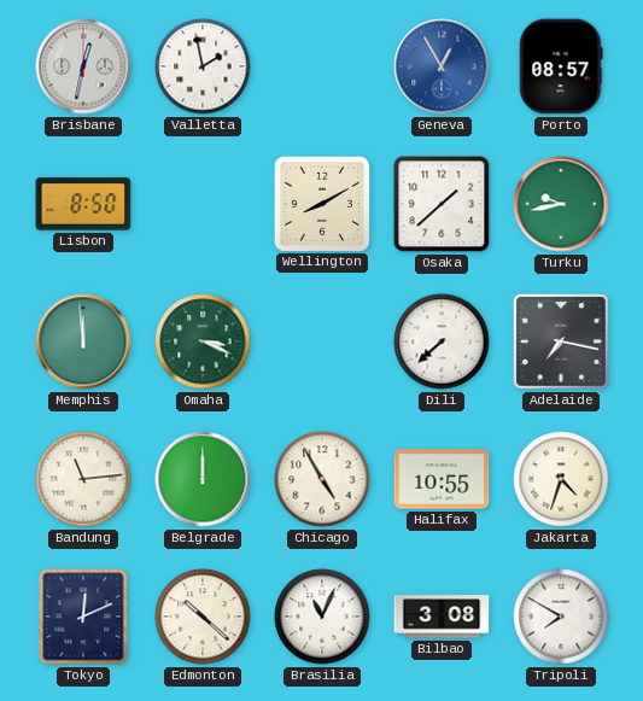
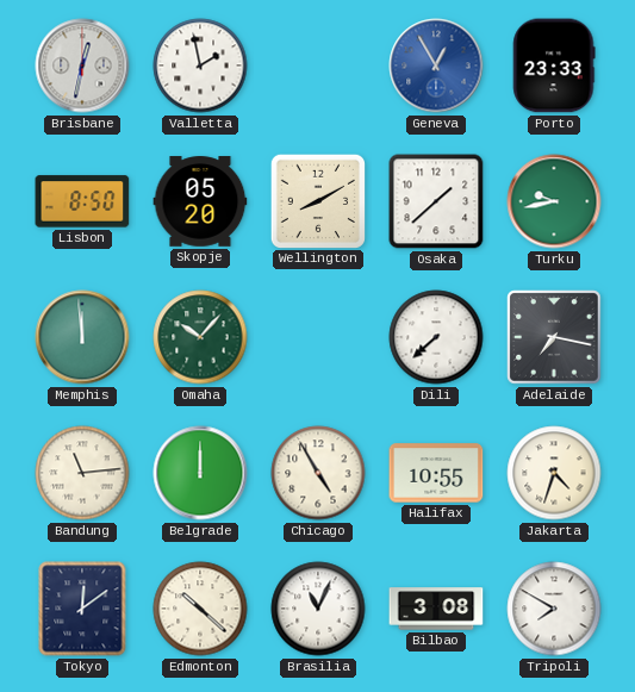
Porto: 08:57 -> 23:33 (554, 66)
Skopje: none -> 05:20 (200, 201)
Omaha: 3:19 -> 10:07 (200, 337)
Tokyo: 12:11 -> 12:09 (82, 609)
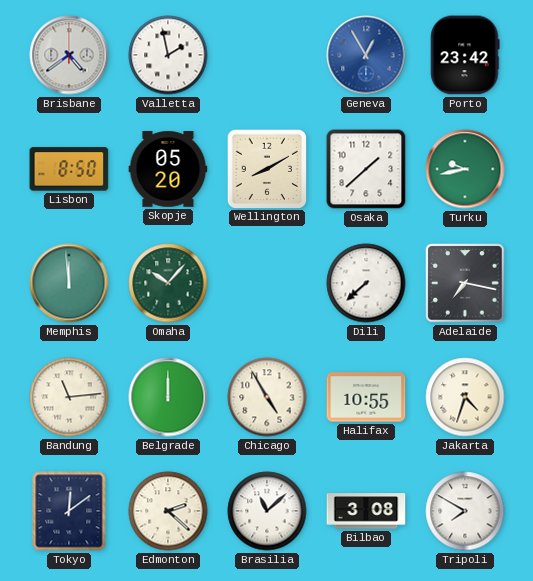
Brisbane: 12:32 -> 4:39 (69, 55)
Porto: 23:33 -> 23:42 (465, 55)
Edmonton: 10:22 -> 2:22 (168, 511)
Brasilia: 11:04 -> 11:08 (267, 511)
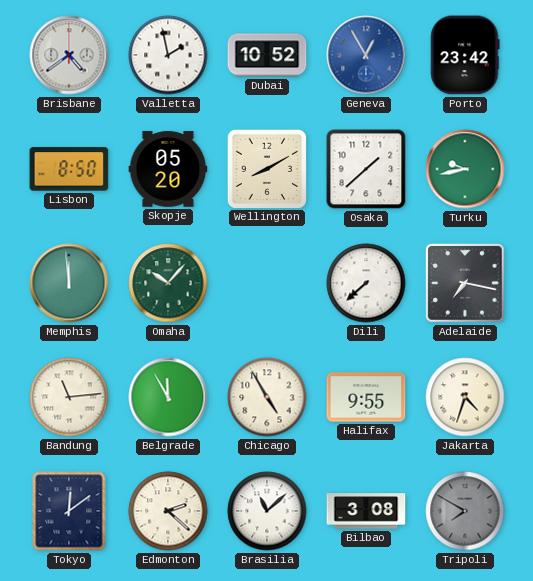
Dubai: none -> 10:52 (267, 55)
Belgrade: 12:00 -> 11:55 (168, 397)
Halifax: 10:55 -> 9:55 (366, 397)
Tripoli dial: white -> grey (465, 511)
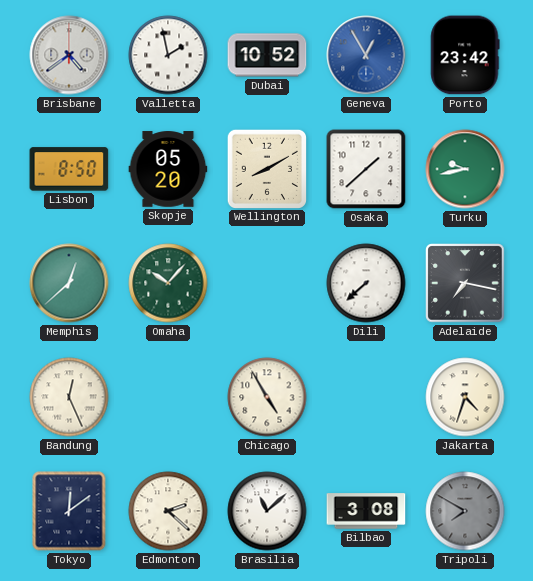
Memphis: 11:59 -> 12:38 (69, 283)
Bandung: 11:14 -> 12:26 (69, 397)
Belgrade: 11:55 -> none (168, 397)
Halifax: 9:55 -> none (366, 397)
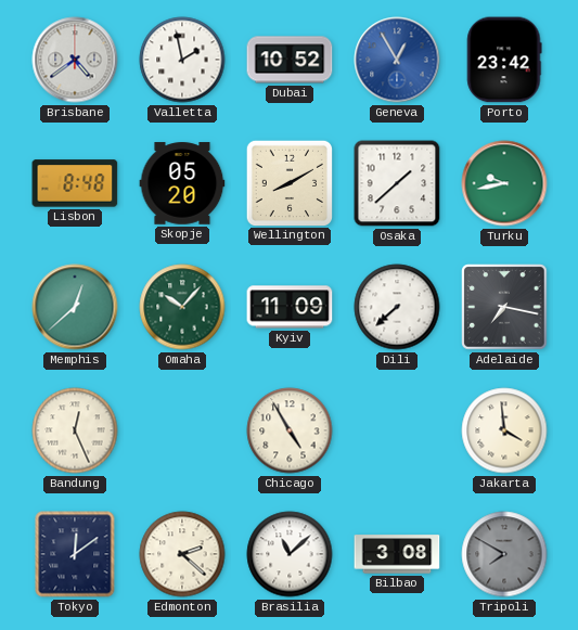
Lisbon: 8:50 -> 8:48 (75, 183)
Kyiv: none -> 11:09 (290, 307)
Jakarta: 4:33 -> 3:59 (504, 430)
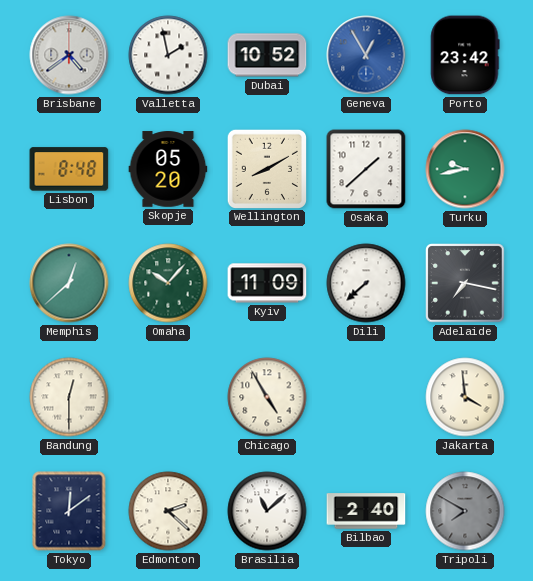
Bandung: 12:26 -> 12:30 (69, 397)
Bilbao: 3:08 -> 2:40 (366, 511)
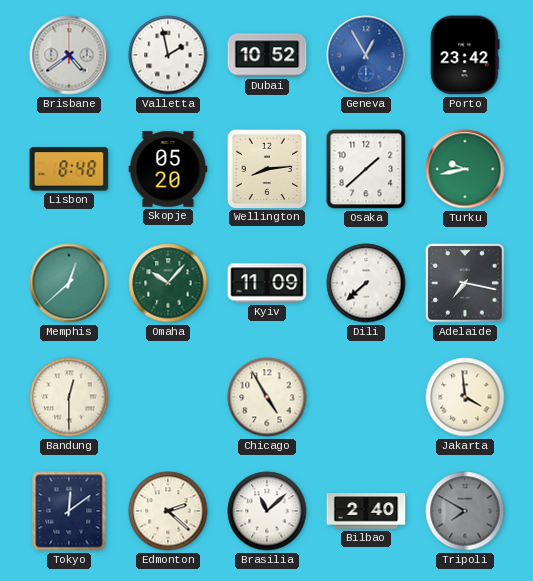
Wellington: 8:10 -> 8:14 (266, 168)
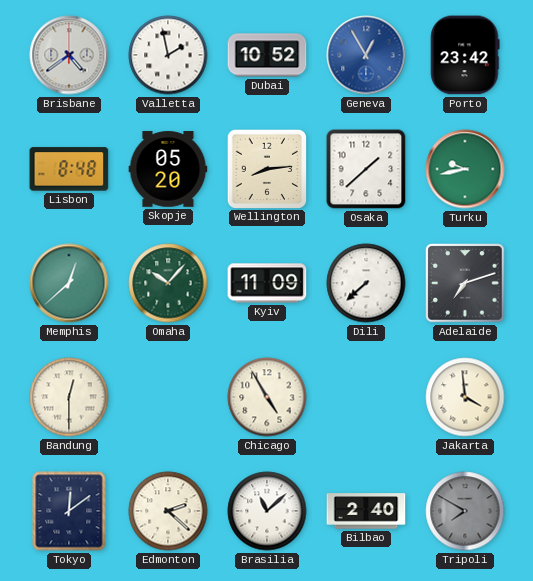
Adelaide: 7:17 -> 7:12 (465, 283)
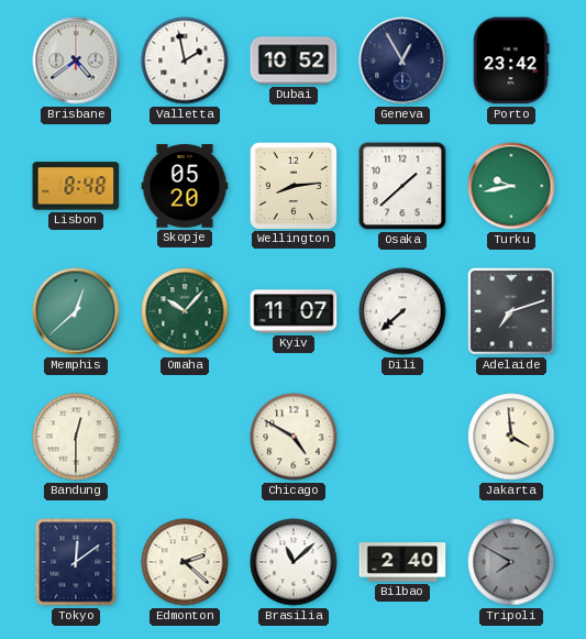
Geneva dial: blue -> navy (402, 60)
Kyiv: 11:09 -> 11:07 (294, 311)
Chicago: 4:55 -> 4:50 (294, 437)
